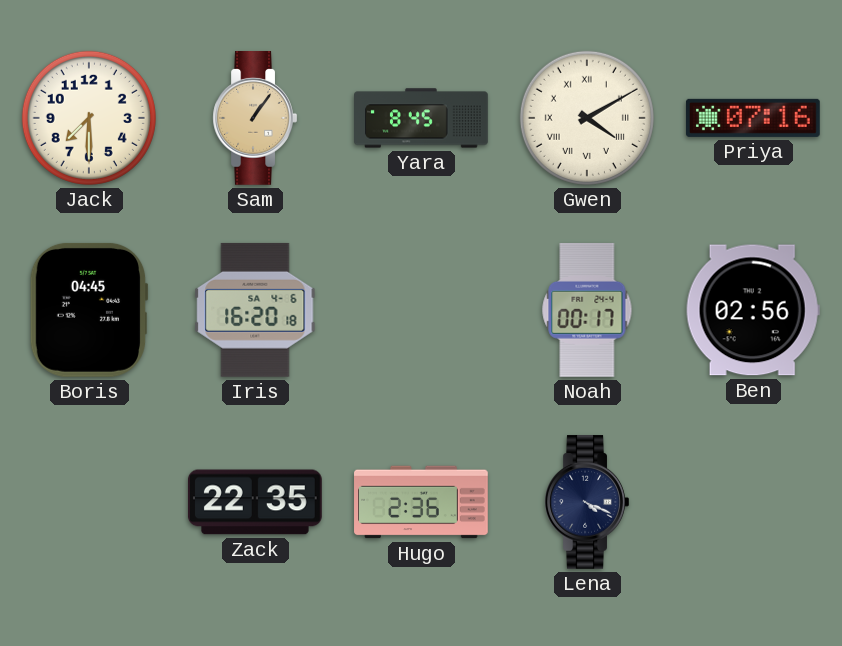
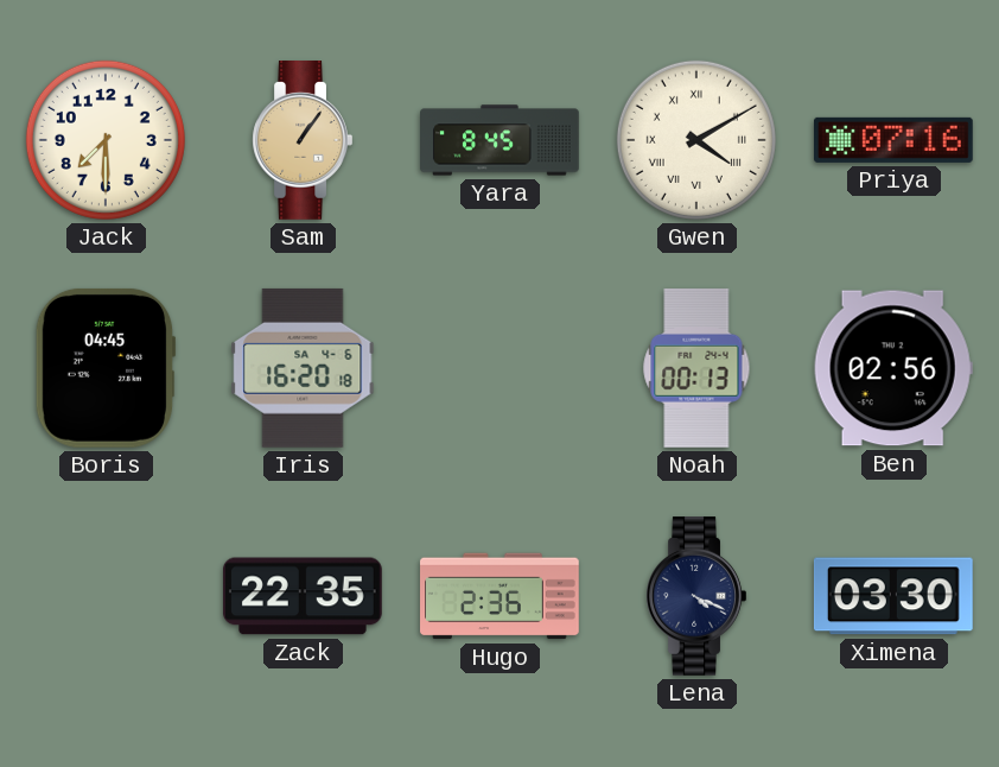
Noah: 00:17 -> 00:13 (696, 368)
Ximena: none -> 03:30 (893, 596)
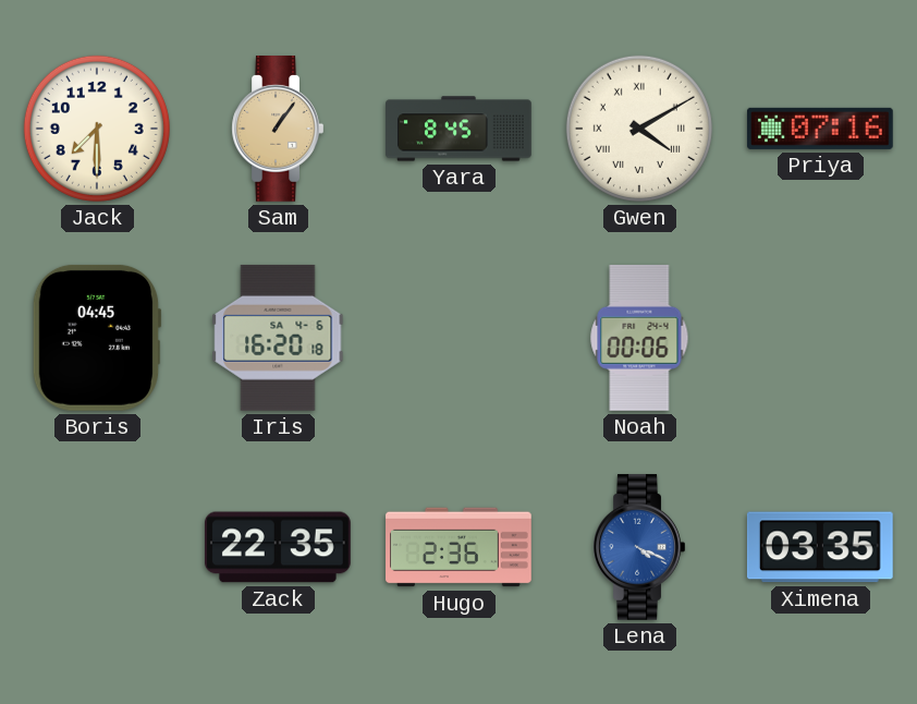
Noah: 00:13 -> 00:06 (639, 338)
Ben: 02:56 -> none (893, 368)
Lena dial: navy -> blue (639, 548)
Ximena: 03:30 -> 03:35 (820, 547)
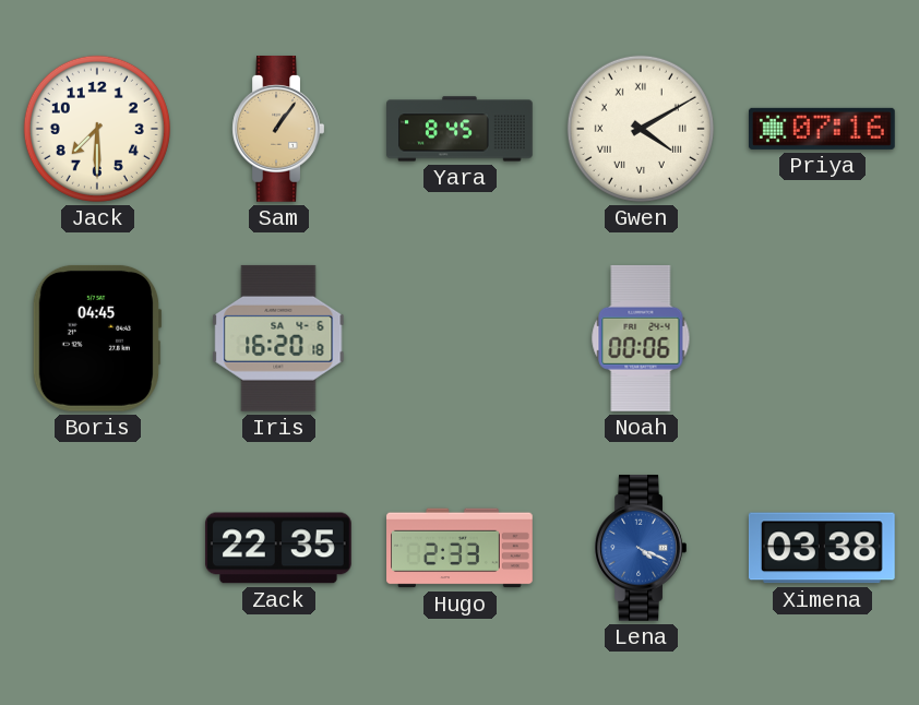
Hugo: 2:36 -> 2:33 (459, 548)
Ximena: 03:35 -> 03:38 (822, 548)
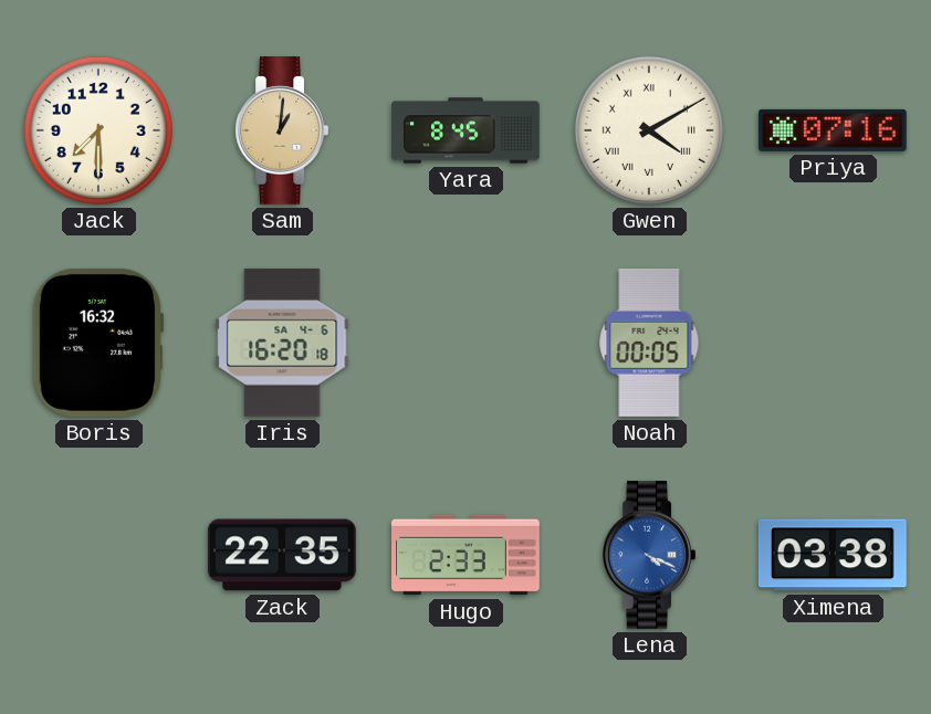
Sam: 1:06 -> 1:01 (282, 132)
Boris: 04:45 -> 16:32 (98, 343)
Noah: 00:06 -> 00:05 (649, 343)
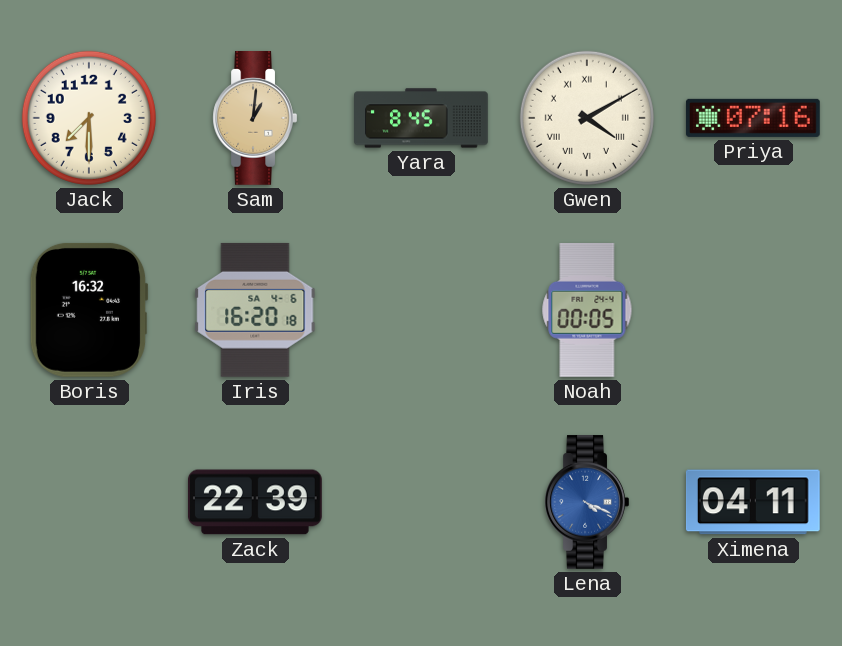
Zack: 22:35 -> 22:39 (255, 502)
Hugo: 2:33 -> none (465, 555)
Ximena: 03:38 -> 04:11 (753, 502)
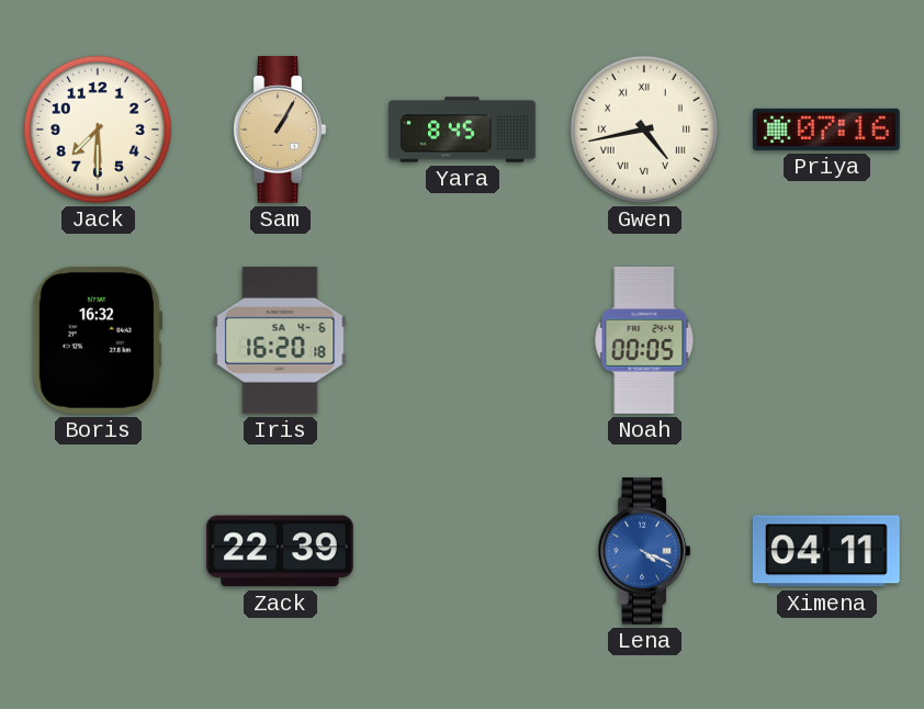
Sam: 1:01 -> 1:05 (280, 131)
Gwen: 4:10 -> 4:43 (644, 130)
